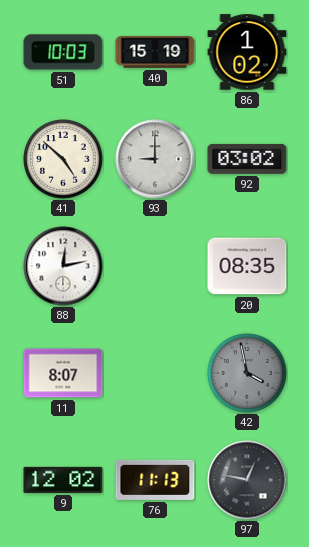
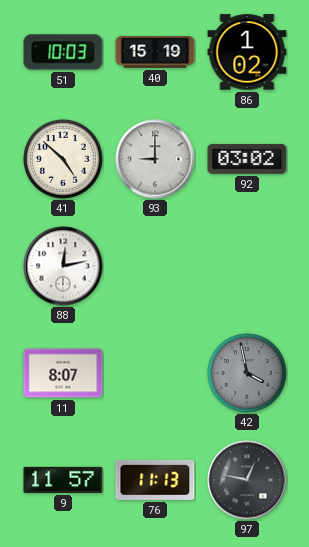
20: 08:35 -> none (247, 266)
9: 12:02 -> 11:57 (63, 480)
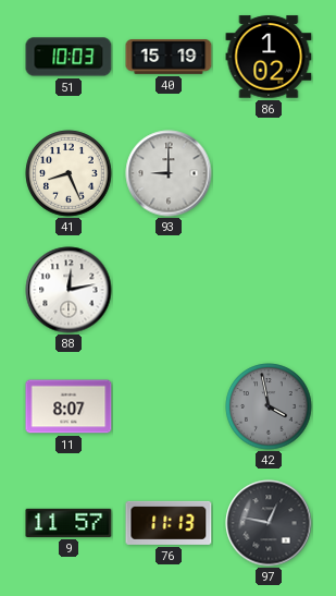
41: 4:52 -> 8:26 (69, 173)
92: 03:02 -> none (247, 159)
